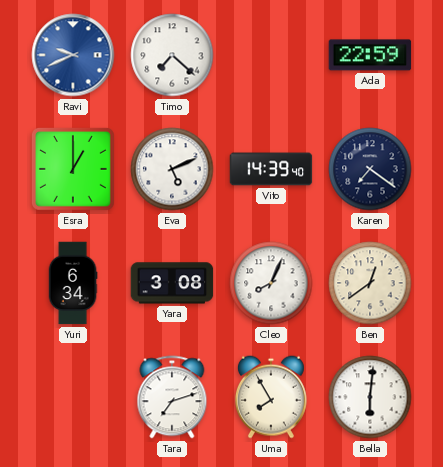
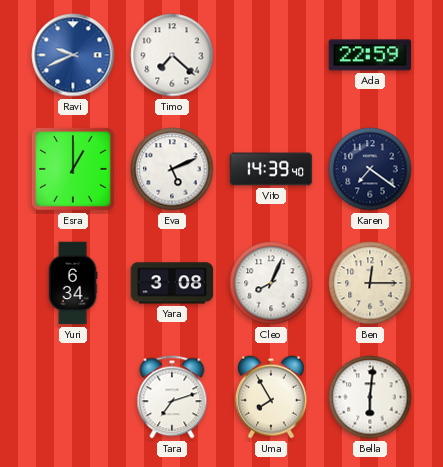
Ben: 12:39 -> 12:15 (370, 283)
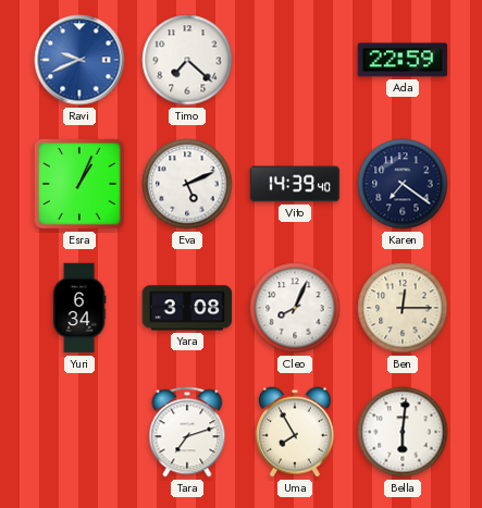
Esra: 1:00 -> 1:04 (79, 184)
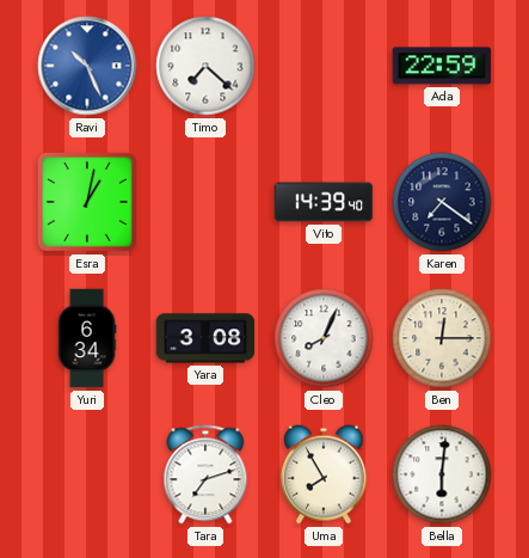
Ravi: 9:41 -> 10:26 (87, 66)
Esra: 1:04 -> 1:02 (87, 202)
Eva: 5:11 -> none (187, 184)
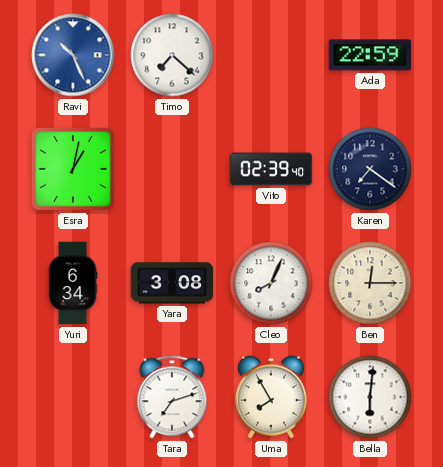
Vito: 14:39 -> 02:39 (271, 169)
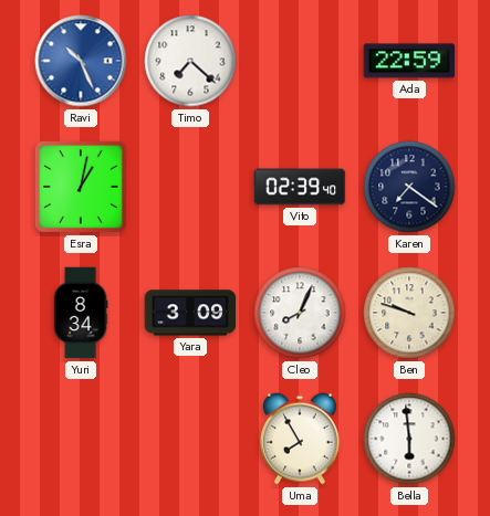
Yuri: 6:34 -> 8:34 (81, 313)
Yara: 3:08 -> 3:09 (190, 313)
Ben: 12:15 -> 9:48 (409, 313)
Tara: 7:12 -> none (172, 397)
Bella: 6:01 -> 5:59 (409, 439)
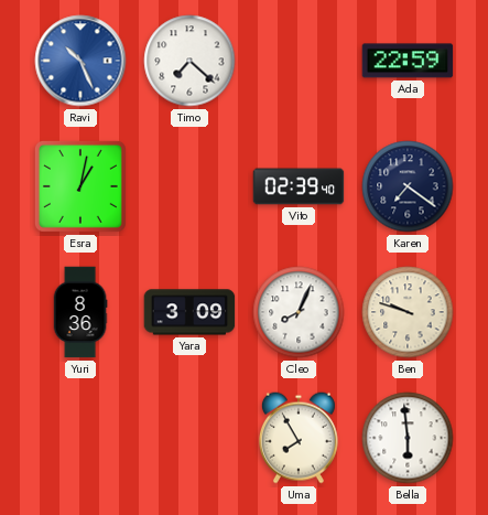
Yuri: 8:34 -> 8:36 (80, 312)
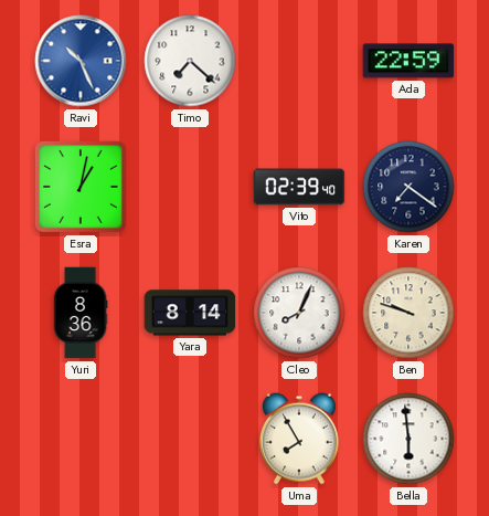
Yara: 3:09 -> 8:14 (190, 313)
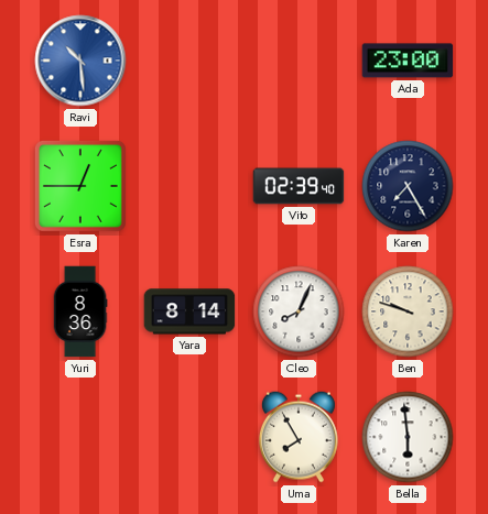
Ravi: 10:26 -> 10:29 (80, 61)
Timo: 7:22 -> none (190, 61)
Ada: 22:59 -> 23:00 (408, 61)
Esra: 1:02 -> 12:45 (80, 186)
Karen: 7:21 -> 7:25 (408, 186)
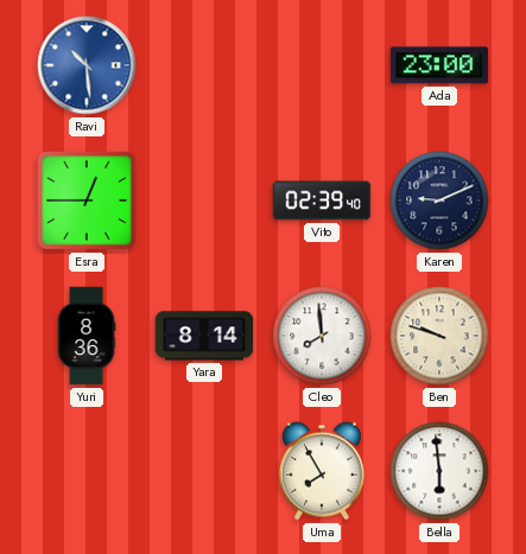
Karen: 7:25 -> 9:11 (439, 200)
Cleo: 8:04 -> 7:59 (322, 336)
